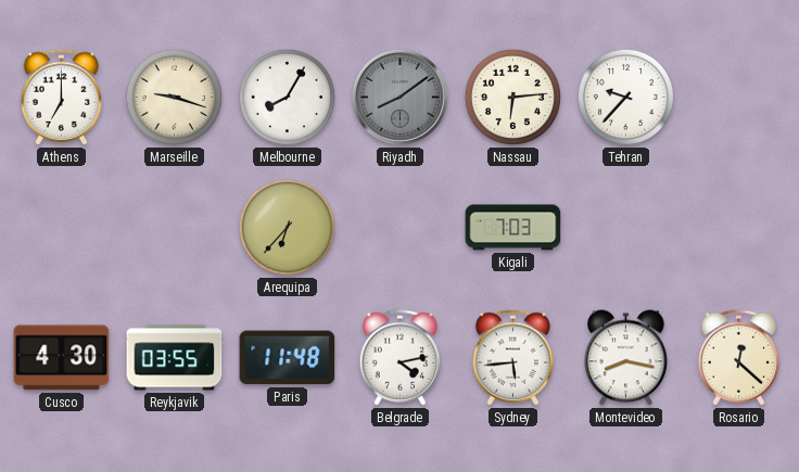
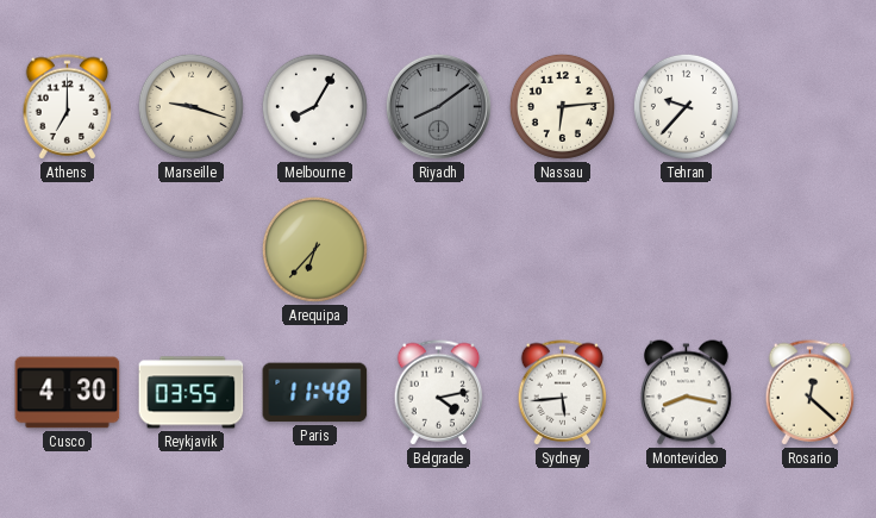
Kigali: 7:03 -> none (513, 228)
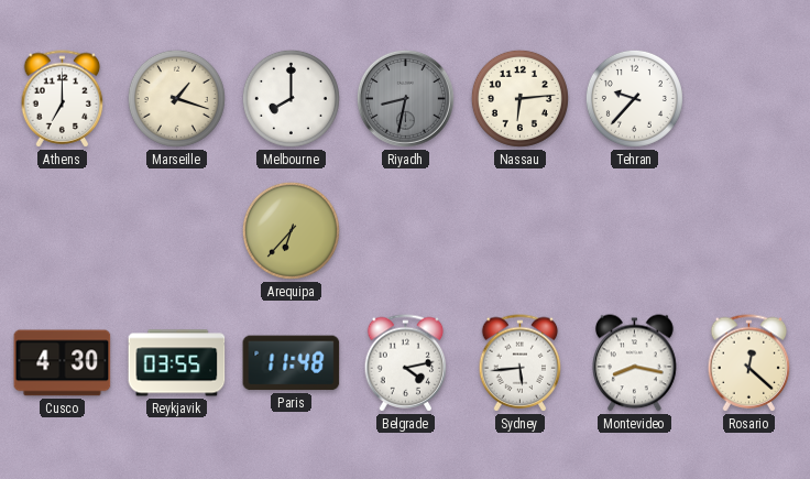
Marseille: 9:18 -> 1:18 (176, 98)
Melbourne: 8:05 -> 8:00 (291, 98)
Riyadh: 8:09 -> 8:32 (405, 98)
